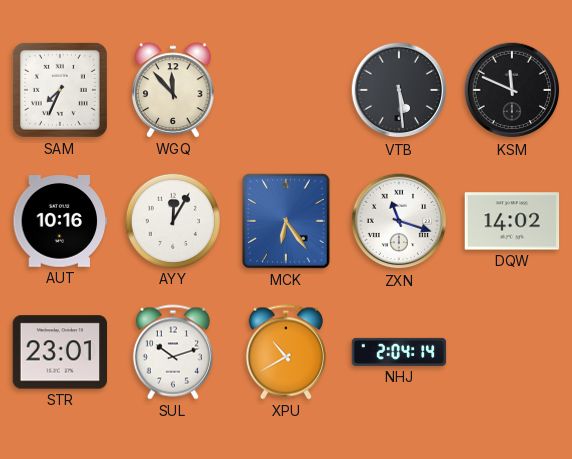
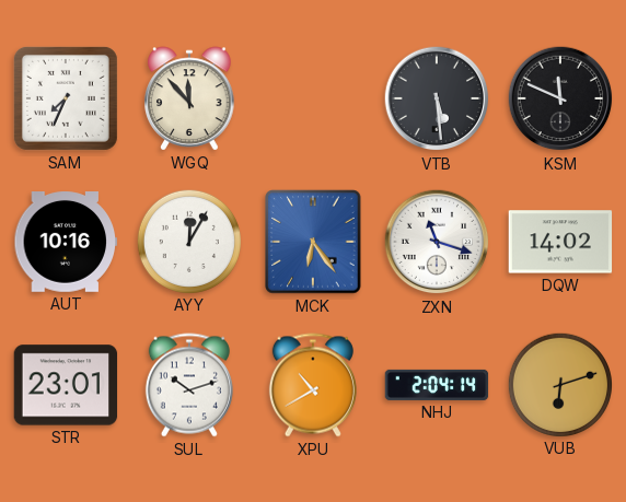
VUB: none -> 6:12 (559, 384)
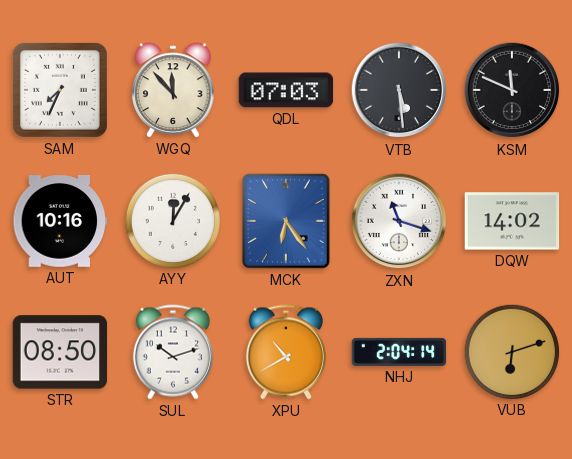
QDL: none -> 07:03 (286, 90)
STR: 23:01 -> 08:50 (60, 352)
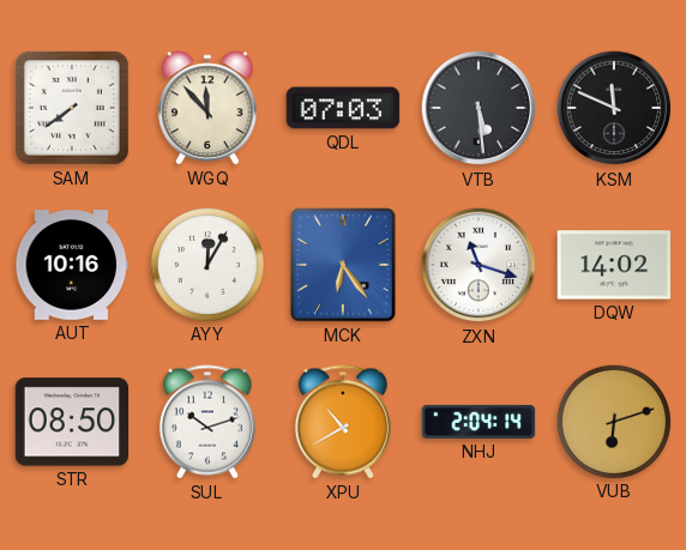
SAM: 7:34 -> 7:39 (72, 108)
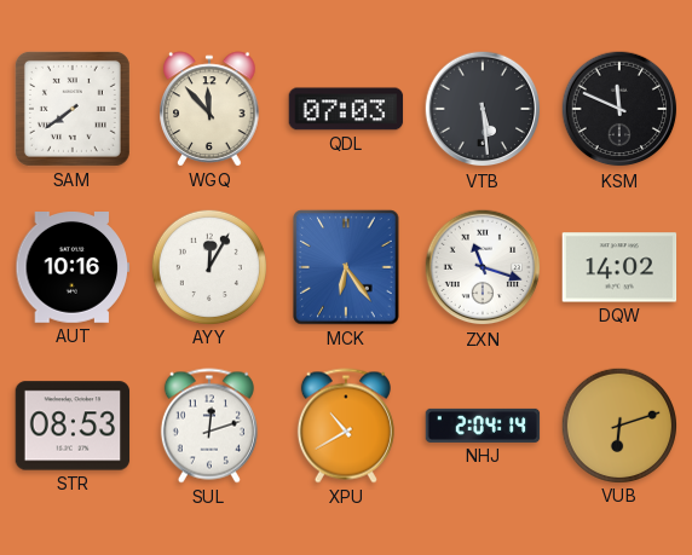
STR: 08:50 -> 08:53 (73, 426)
SUL: 10:12 -> 12:12 (209, 426)
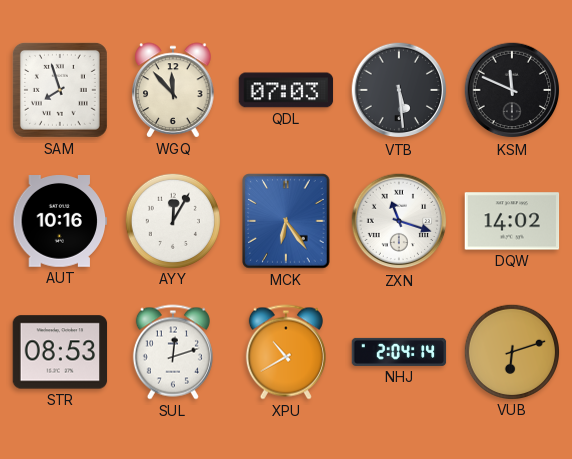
SAM: 7:39 -> 7:57 (60, 90)
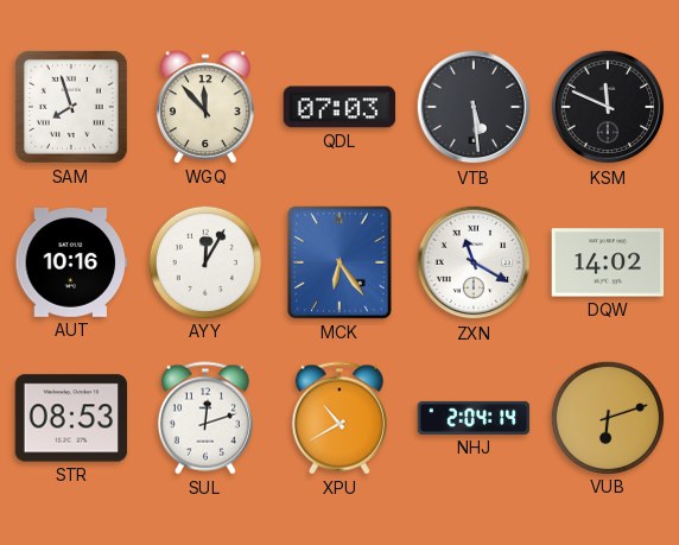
ZXN: 11:18 -> 11:20 (474, 262)
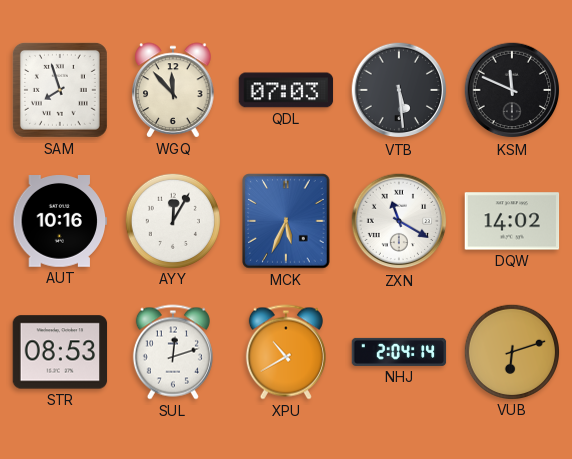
MCK: 6:24 -> 5:34 (286, 221)
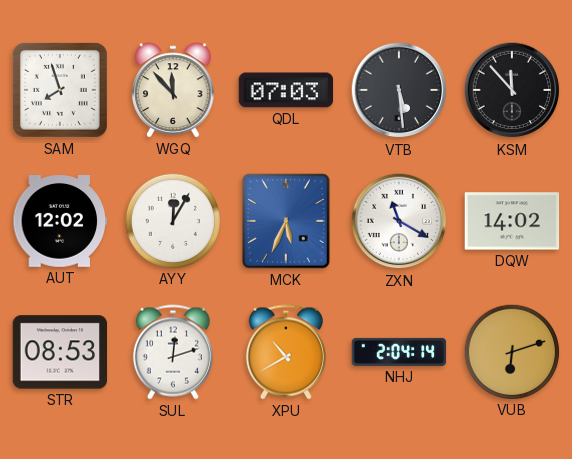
KSM: 11:49 -> 11:53 (512, 90)
AUT: 10:16 -> 12:02 (60, 222)
